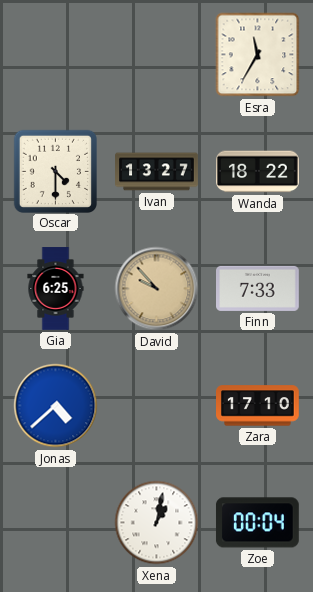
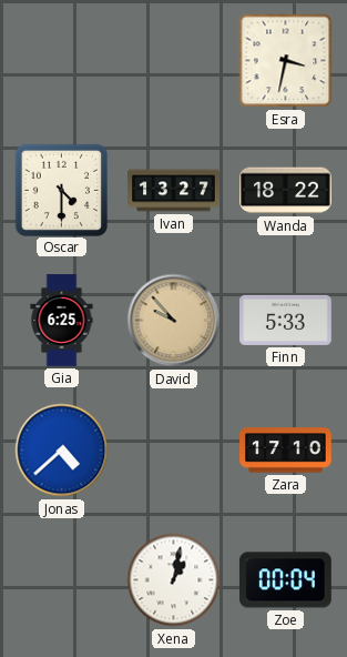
Esra: 11:35 -> 3:32 (286, 61)
Finn: 7:33 -> 5:33 (286, 320)
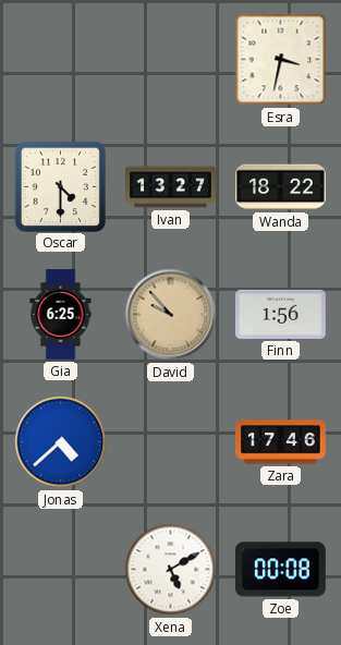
Finn: 5:33 -> 1:56 (281, 314)
Zara: 17:10 -> 17:46 (281, 442)
Xena: 1:02 -> 5:10 (171, 570)
Zoe: 00:04 -> 00:08 (280, 570)
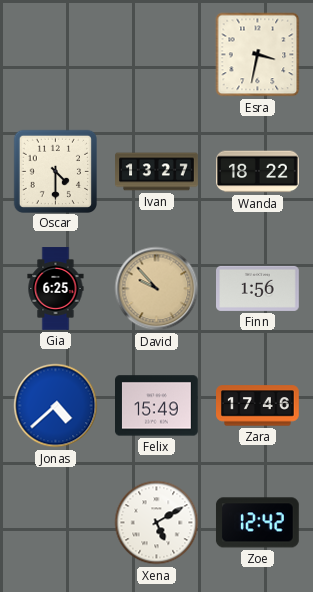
Felix: none -> 15:49 (157, 406)
Zoe: 00:08 -> 12:42 (257, 523)
